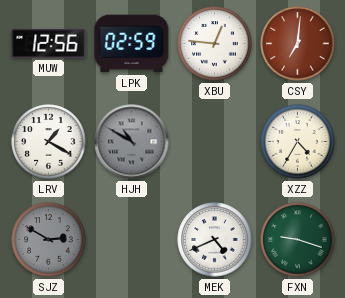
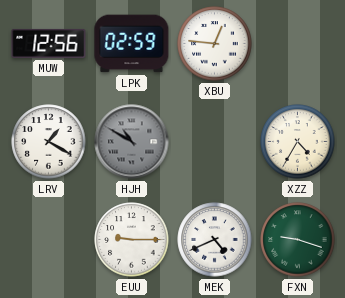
CSY: 7:01 -> none (298, 44)
SJZ: 2:50 -> none (49, 240)
EUU: none -> 9:15 (132, 240)
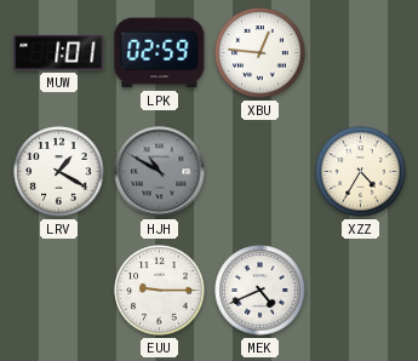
MUW: 12:56 -> 1:01 (59, 52)
FXN: 9:18 -> none (298, 240)
